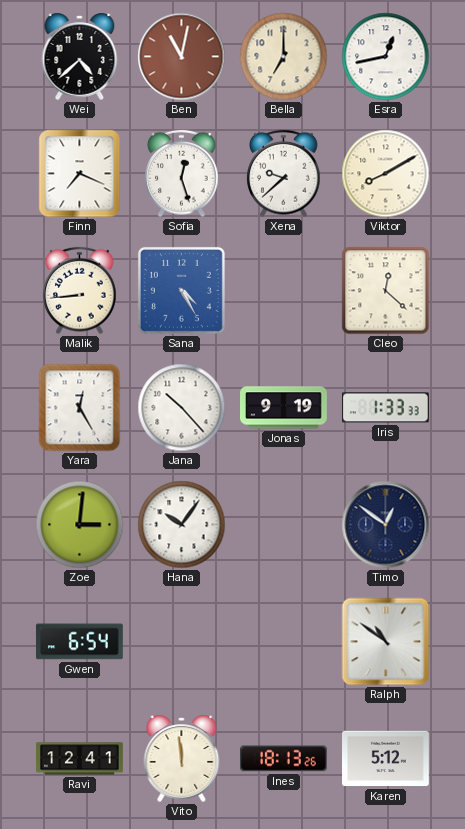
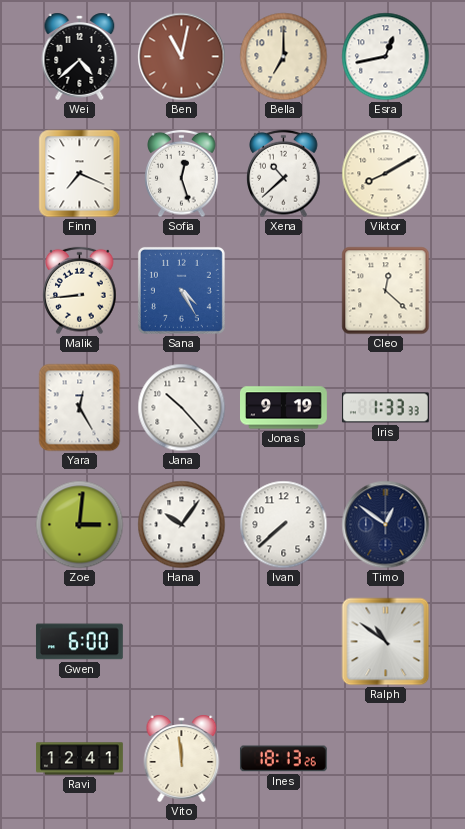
Xena: 9:38 -> 10:38 (284, 174)
Ivan: none -> 7:38 (284, 525)
Gwen: 6:54 -> 6:00 (79, 642)
Karen: 5:12 -> none (386, 759)
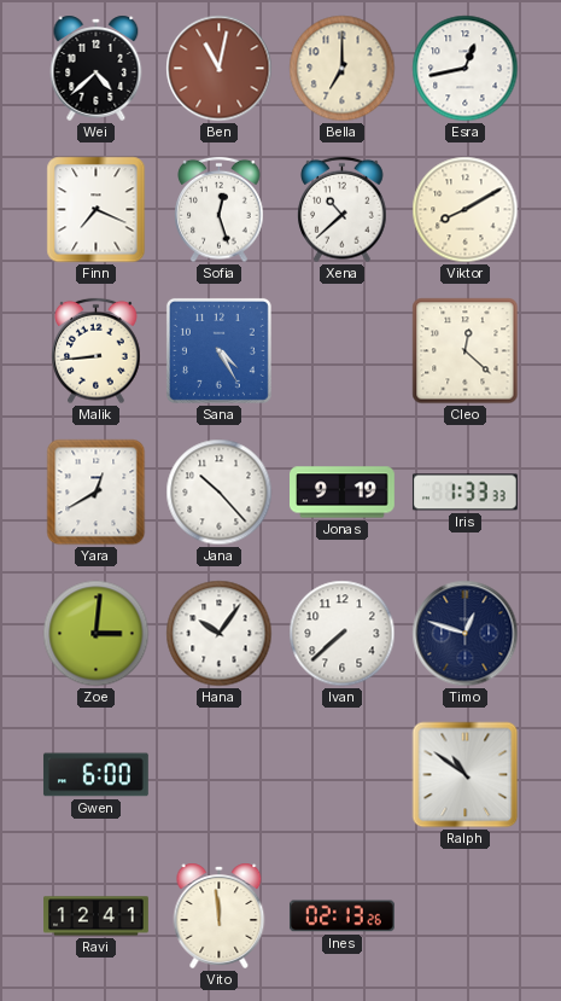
Yara: 12:25 -> 12:40 (97, 493)
Timo: 12:51 -> 12:48 (466, 634)
Ines: 18:13 -> 02:13 (341, 916)
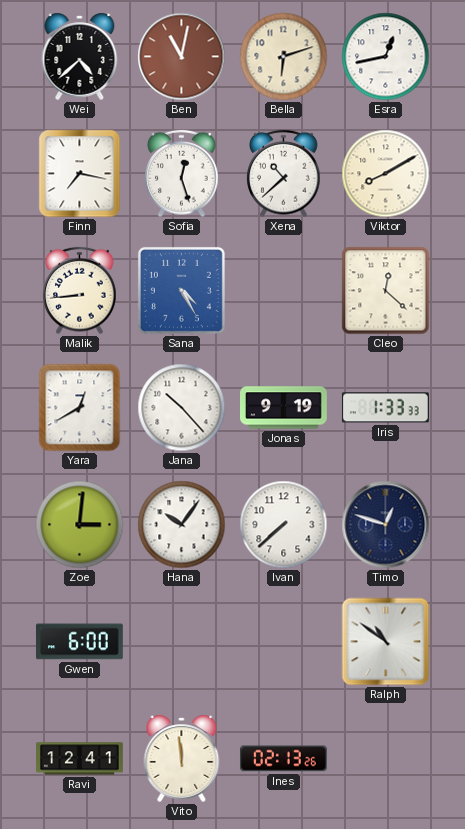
Bella: 7:00 -> 6:12 (284, 57)
Finn: 7:19 -> 7:17 (80, 174)
